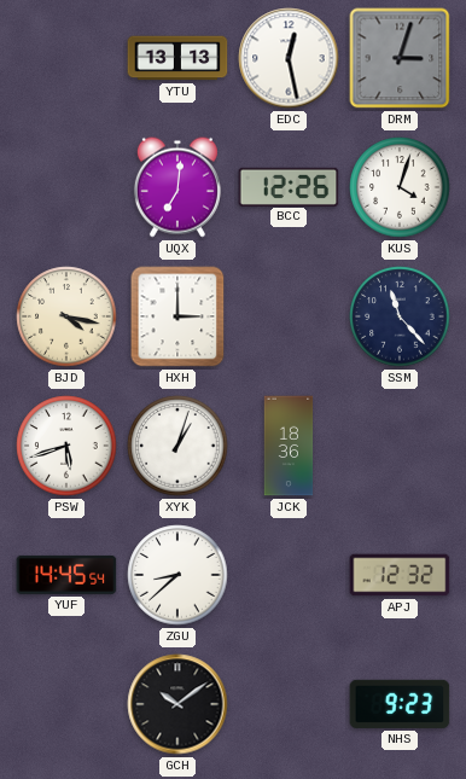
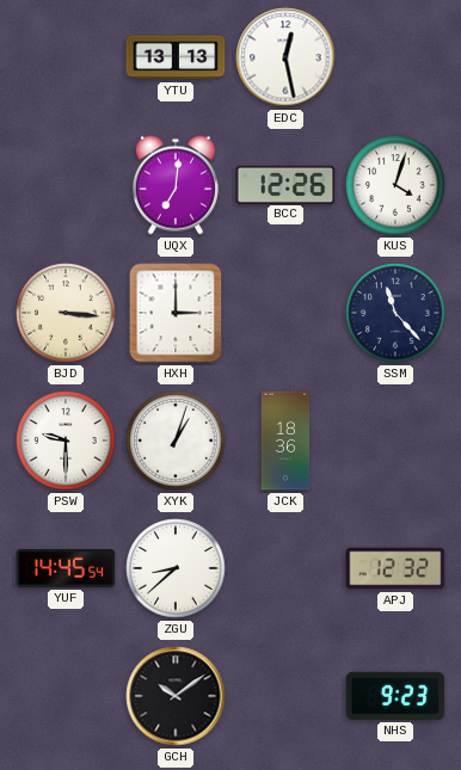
DRM: 3:03 -> none (400, 58)
BJD: 4:17 -> 3:16 (66, 313)
PSW: 5:42 -> 9:30 (66, 441)
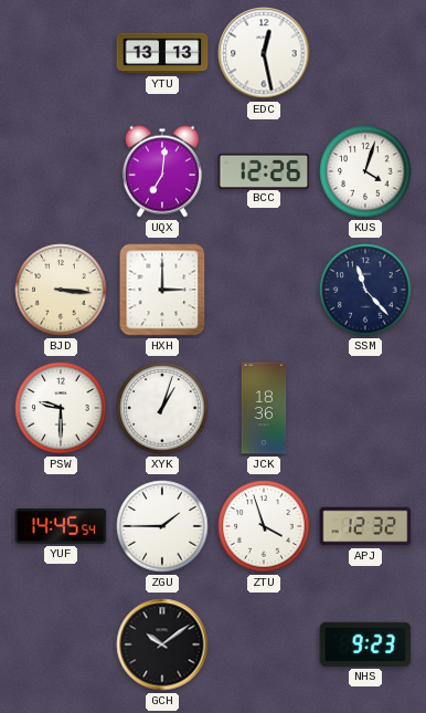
ZGU: 8:38 -> 1:45 (162, 526)
ZTU: none -> 3:57 (264, 526)
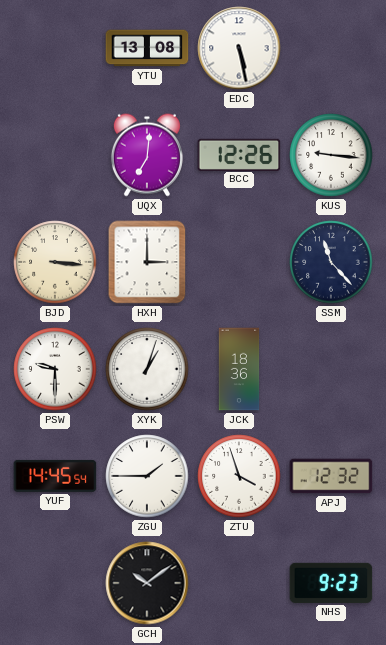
YTU: 13:13 -> 13:08 (147, 48)
EDC: 12:28 -> 5:28 (239, 48)
KUS: 4:03 -> 9:16 (331, 155)
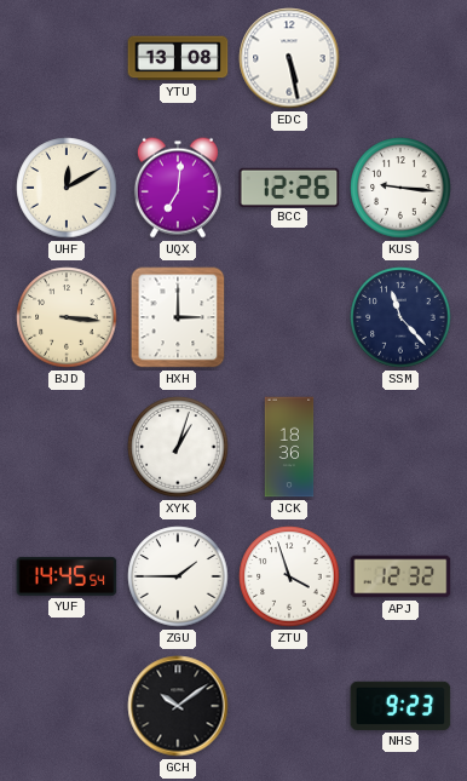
UHF: none -> 12:10 (67, 188)
PSW: 9:30 -> none (55, 369)
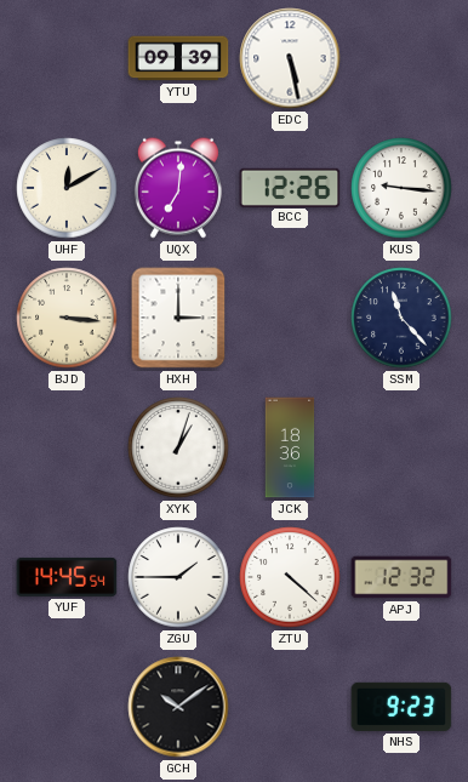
YTU: 13:08 -> 09:39 (178, 58)
ZTU: 3:57 -> 4:22 (290, 577)
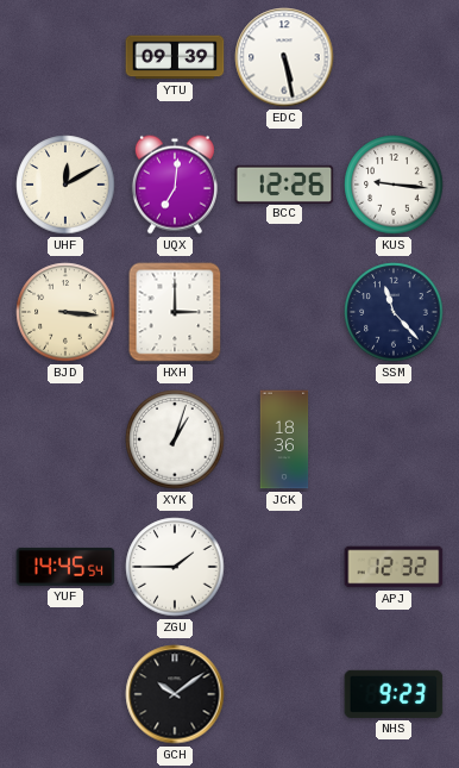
ZTU: 4:22 -> none (290, 577)
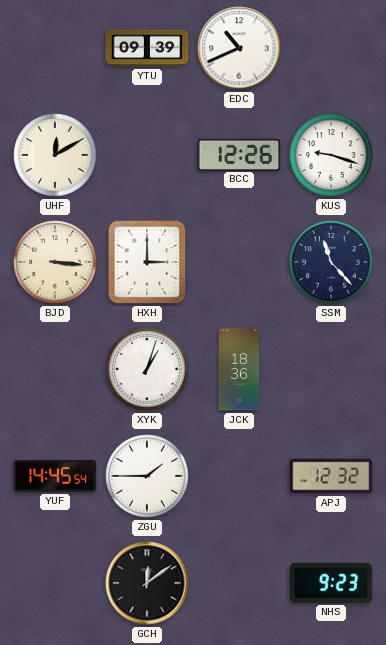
EDC: 5:28 -> 10:41 (239, 48)
UQX: 7:01 -> none (175, 185)
KUS: 9:16 -> 9:18 (331, 155)
GCH: 10:09 -> 12:09 (147, 583)
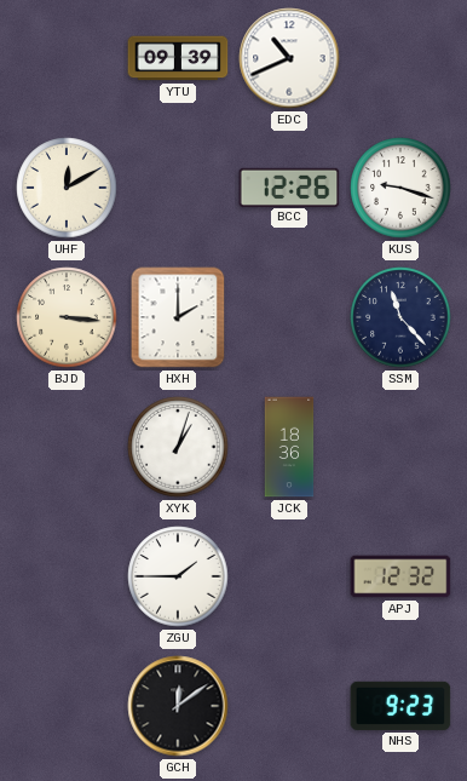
HXH: 3:00 -> 2:00 (178, 317)
YUF: 14:45 -> none (55, 476)
